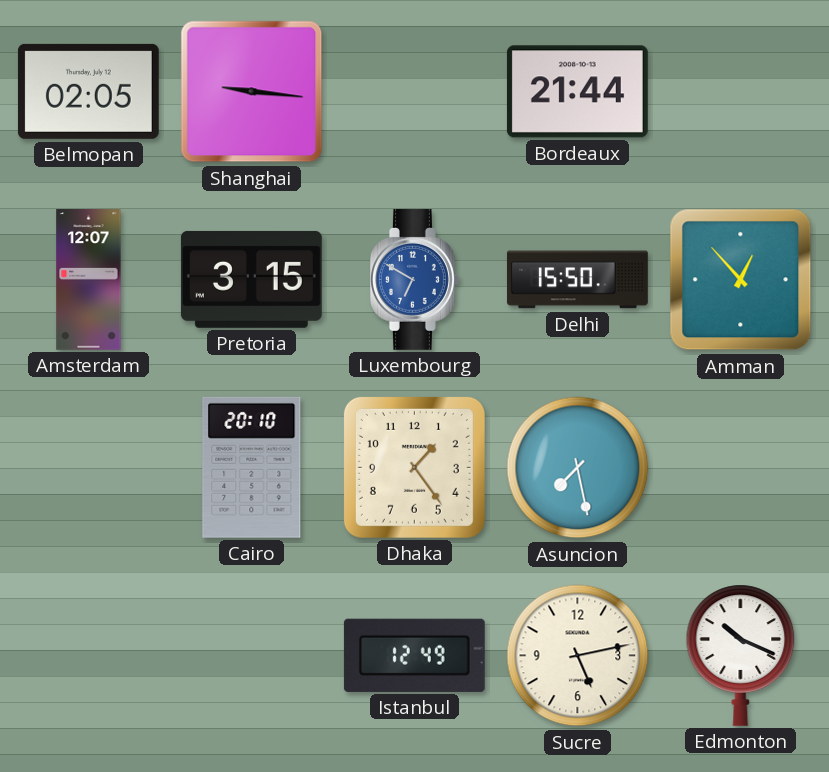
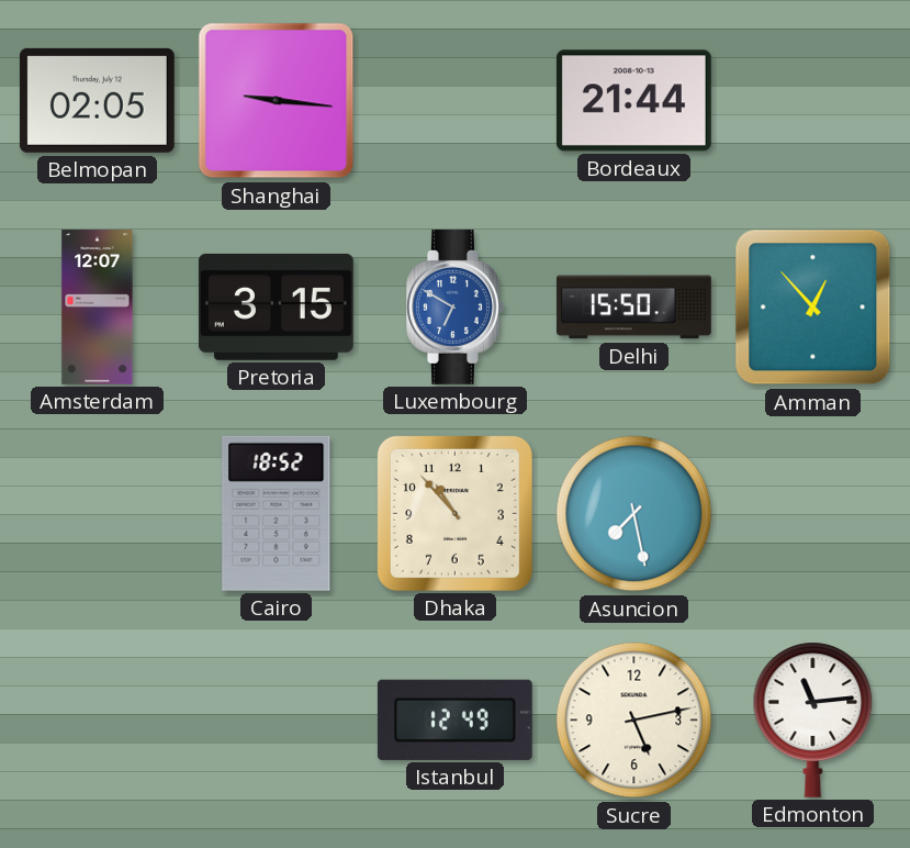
Cairo: 20:10 -> 18:52 (277, 513)
Dhaka: 1:24 -> 10:53 (454, 513)
Edmonton: 10:19 -> 11:14 (813, 719)
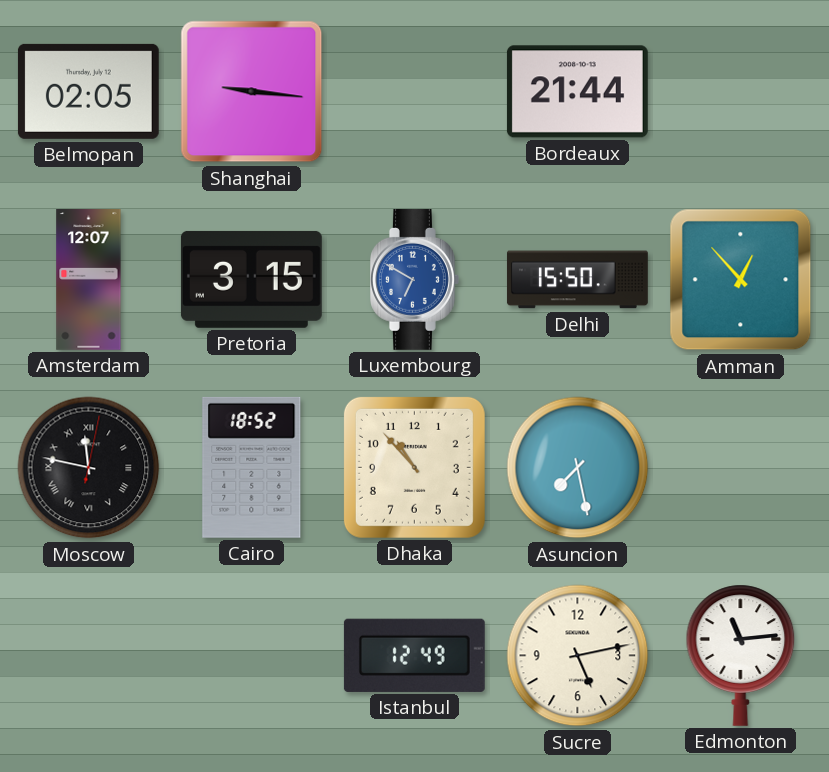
Moscow: none -> 11:47 (89, 468)
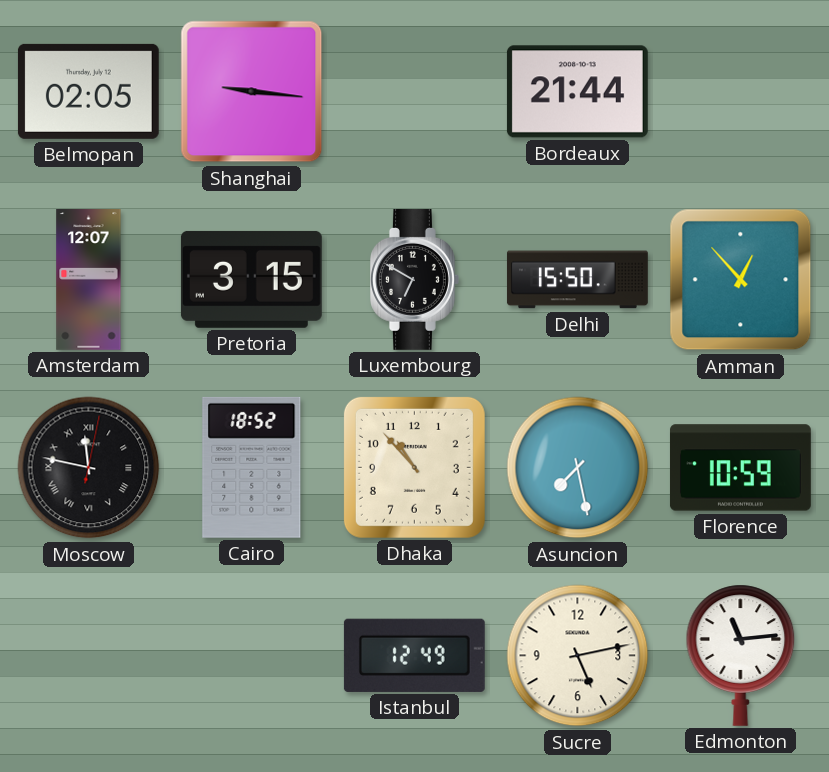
Luxembourg dial: blue -> black (415, 279)
Florence: none -> 10:59 (740, 468)
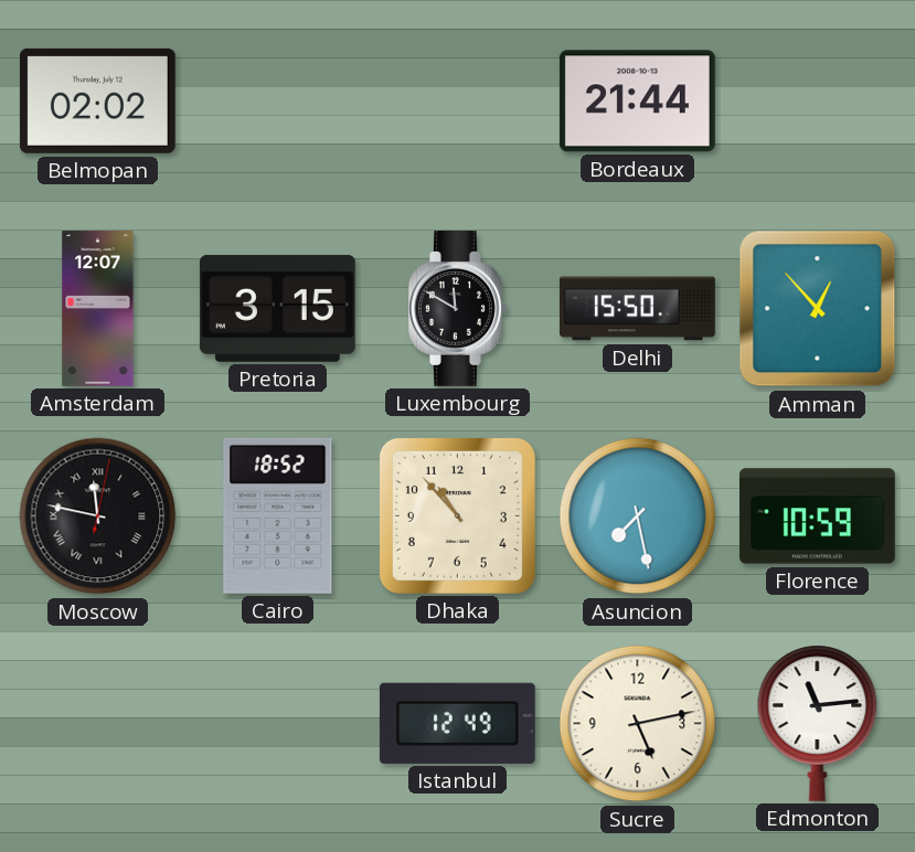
Belmopan: 02:05 -> 02:02 (97, 100)
Shanghai: 9:16 -> none (252, 92)
Luxembourg: 6:50 -> 11:50 (458, 308)
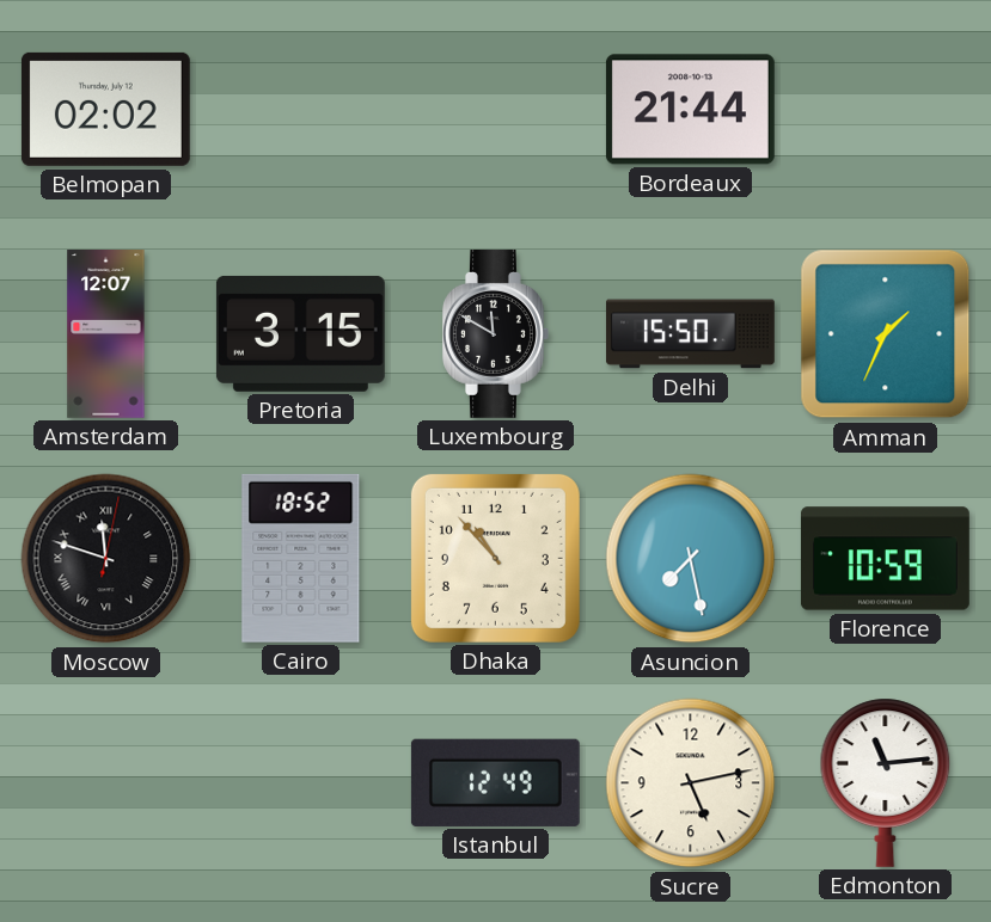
Amman: 12:53 -> 1:34 (886, 334)
Moscow: 11:47 -> 11:48 (106, 559)
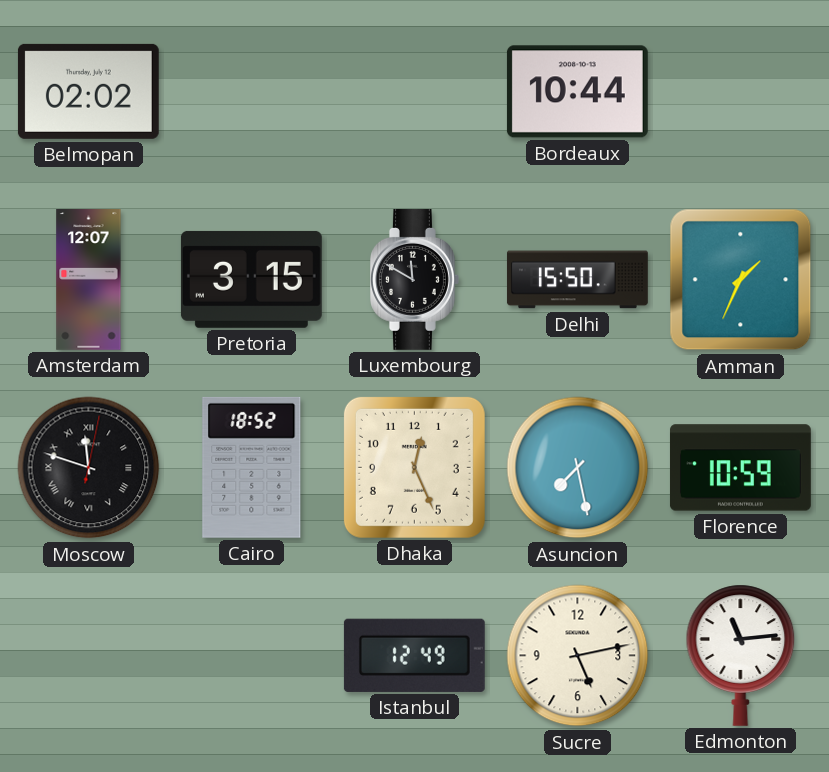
Bordeaux: 21:44 -> 10:44 (577, 92)
Dhaka: 10:53 -> 12:26 (414, 467)
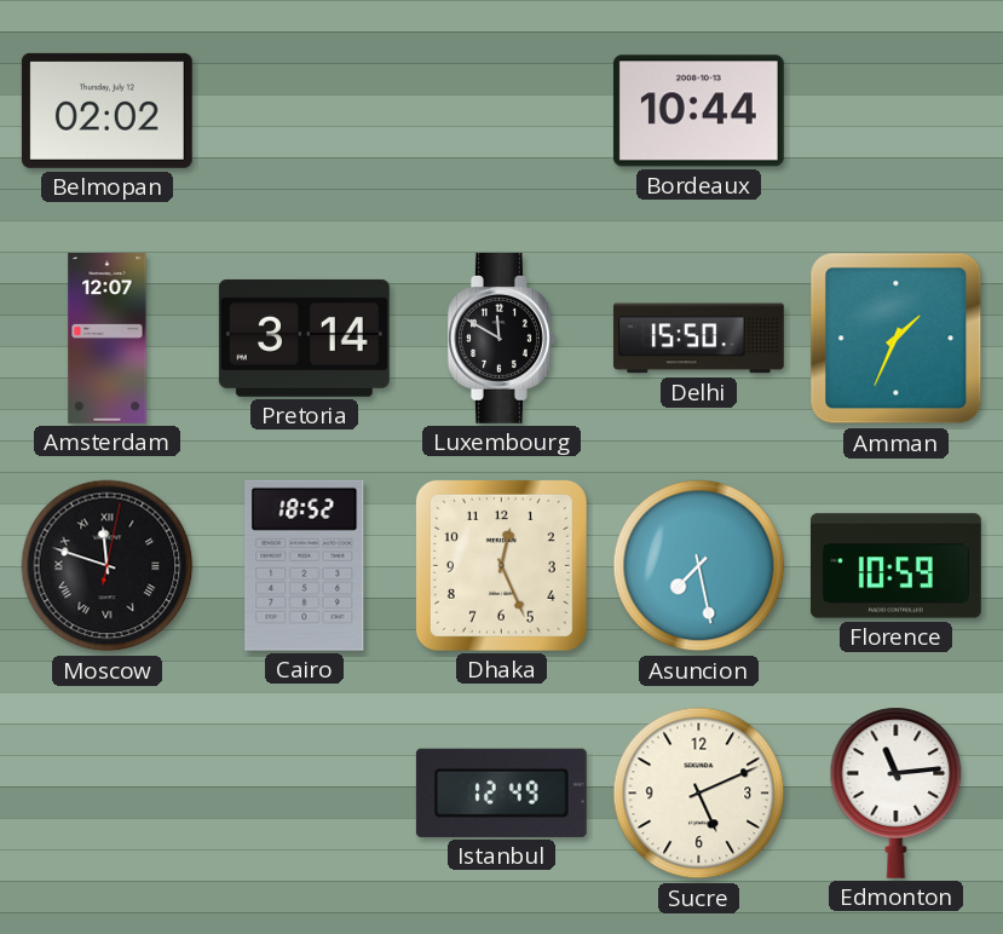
Pretoria: 3:15 -> 3:14 (304, 338)
Sucre: 5:13 -> 5:11 (699, 794)
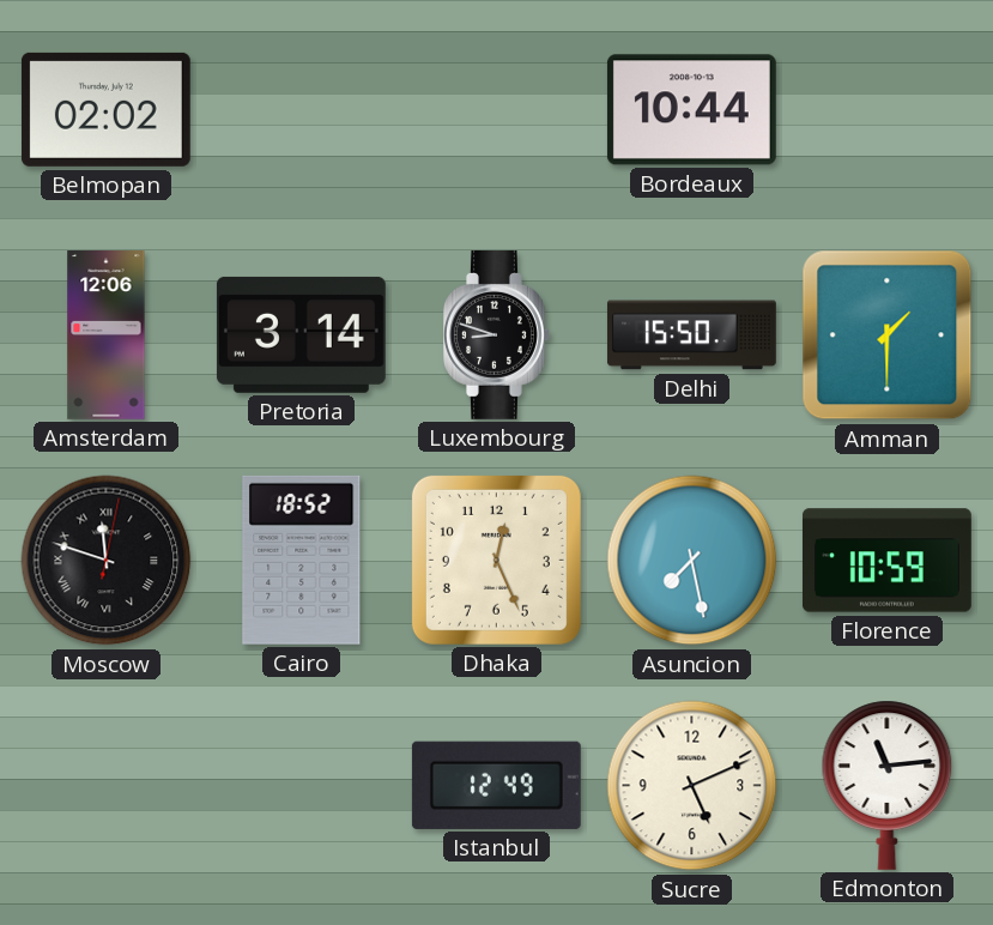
Amsterdam: 12:07 -> 12:06 (107, 335)
Luxembourg: 11:50 -> 8:48 (497, 334)
Amman: 1:34 -> 1:30 (888, 335)
